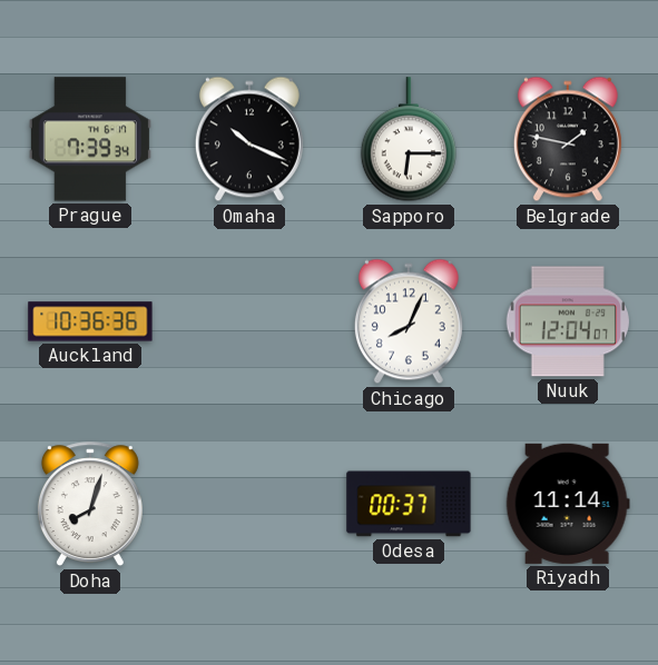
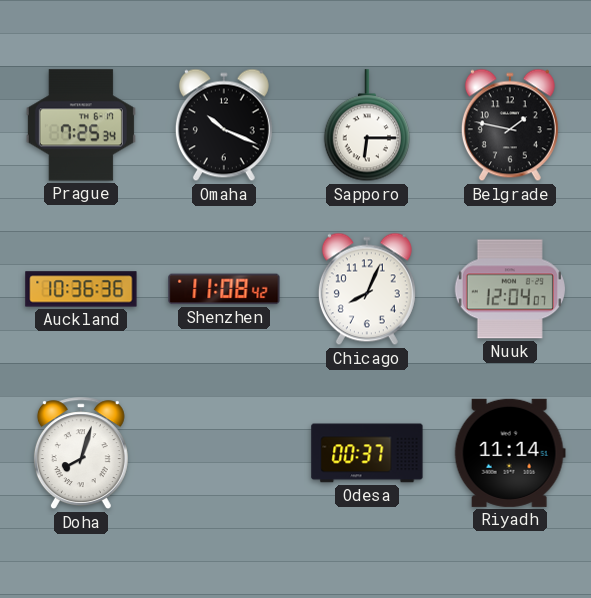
Prague: 7:39 -> 7:25 (81, 125)
Shenzhen: none -> 11:08 (224, 289)
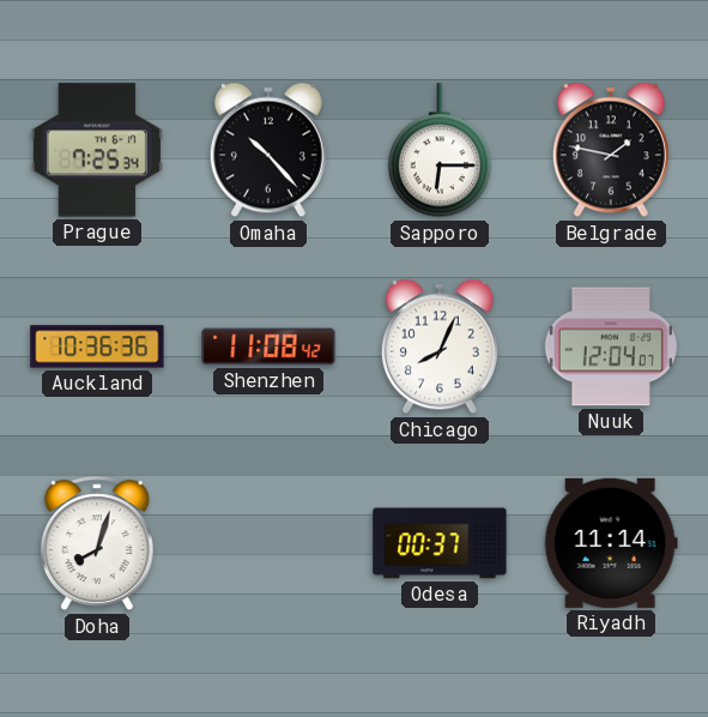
Omaha: 10:19 -> 10:23 (268, 150)
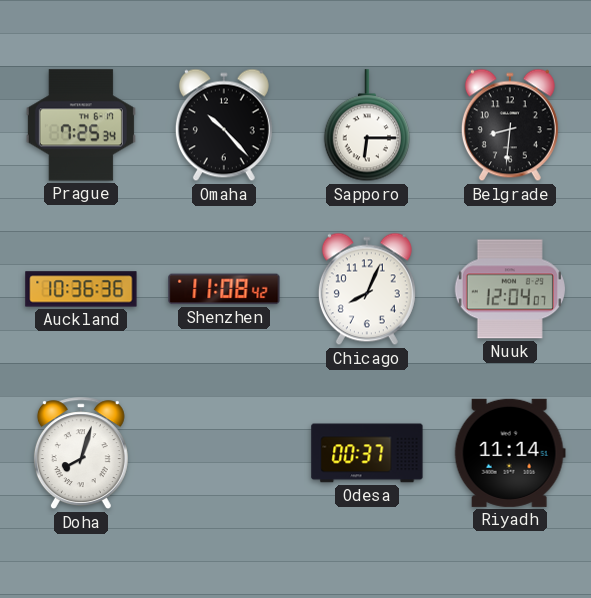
Belgrade: 1:47 -> 8:31 (510, 125)
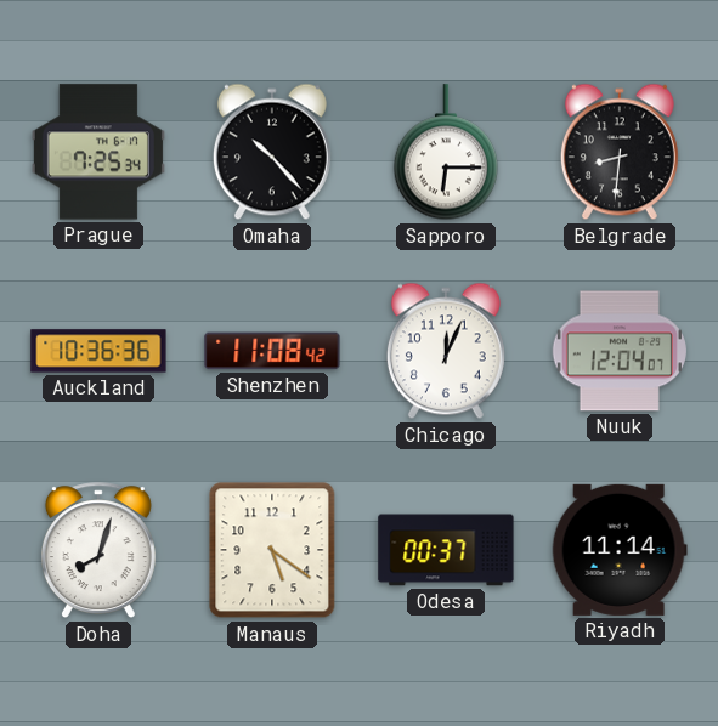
Chicago: 8:04 -> 12:04 (446, 351)
Manaus: none -> 5:21 (272, 550)
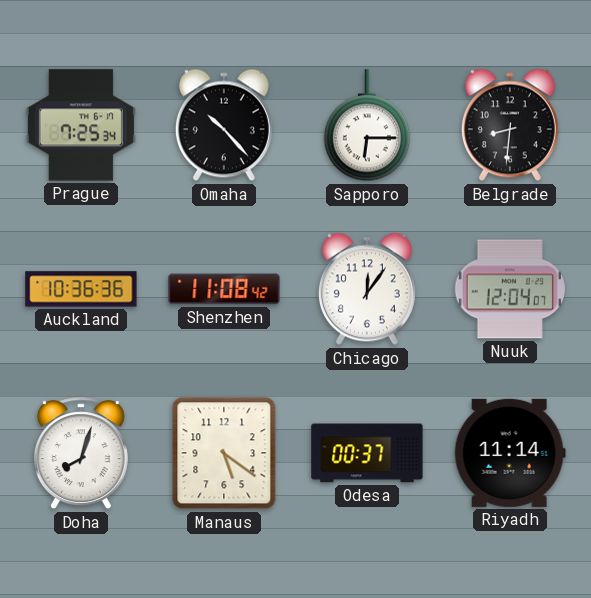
Chicago: 12:04 -> 12:06 (367, 289)
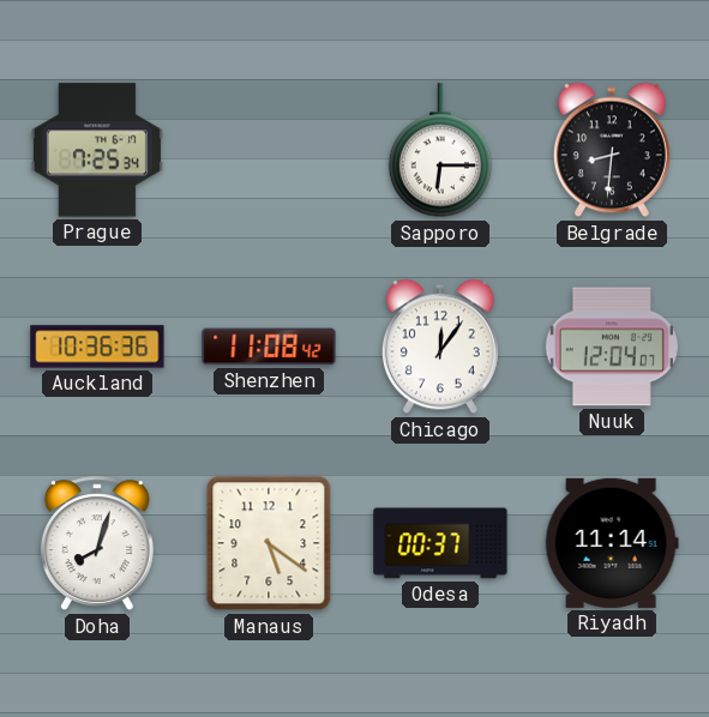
Omaha: 10:23 -> none (224, 125)
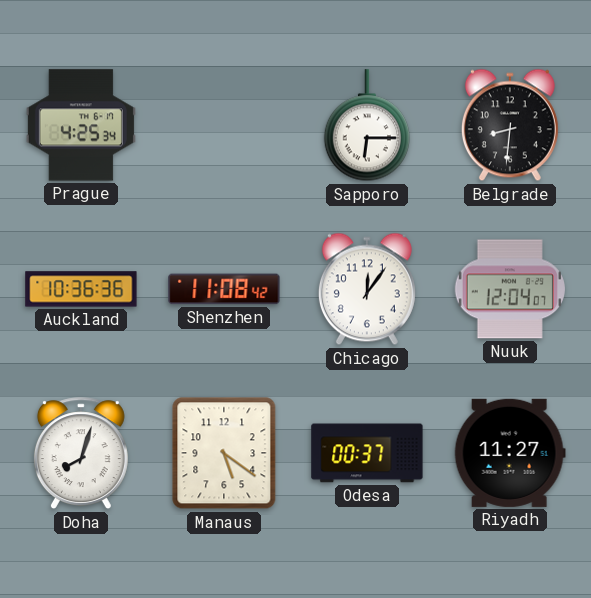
Prague: 7:25 -> 4:25 (81, 125)
Riyadh: 11:14 -> 11:27 (510, 453)
